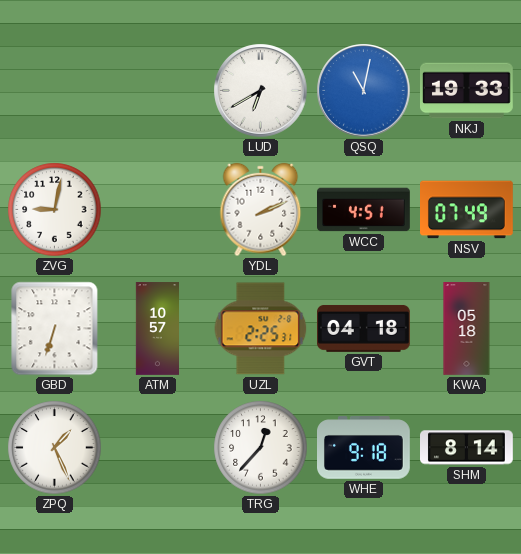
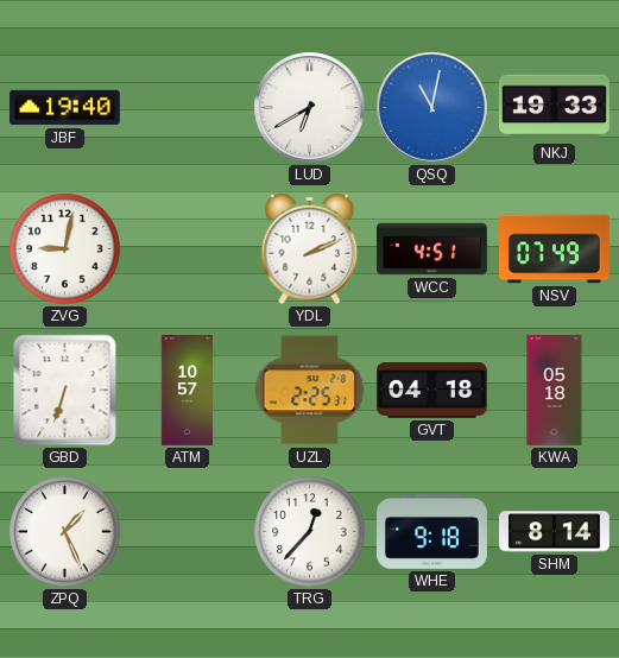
JBF: none -> 19:40 (65, 108)
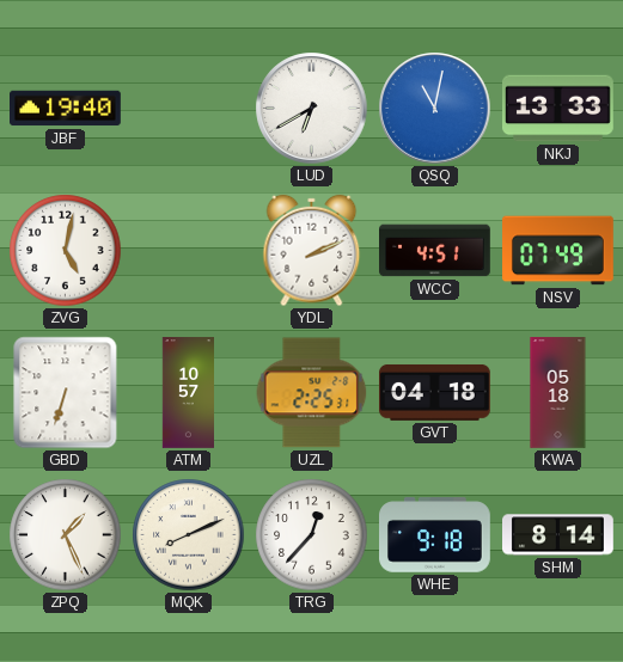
NKJ: 19:33 -> 13:33 (558, 109)
ZVG: 9:02 -> 5:02 (66, 251)
MQK: none -> 8:11 (189, 535)
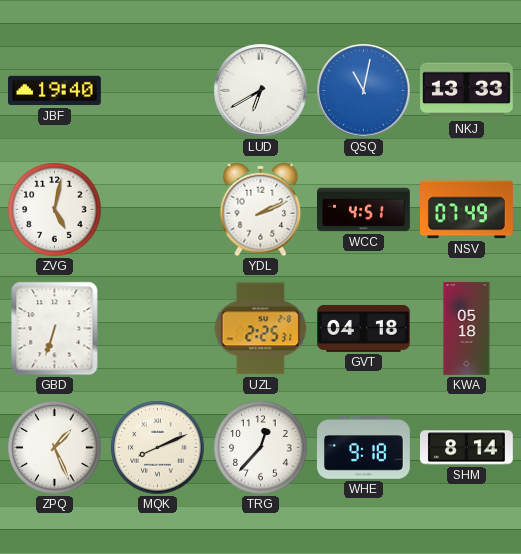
ATM: 10:57 -> none (189, 393)
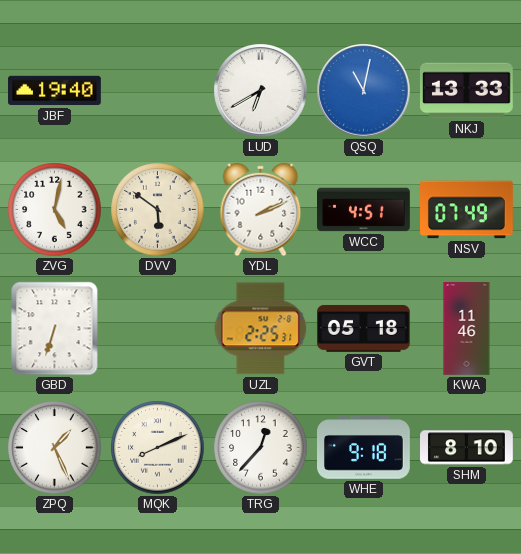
DVV: none -> 5:51 (158, 210)
GVT: 04:18 -> 05:18 (364, 328)
KWA: 05:18 -> 11:46 (467, 329)
SHM: 8:14 -> 8:10 (467, 448)
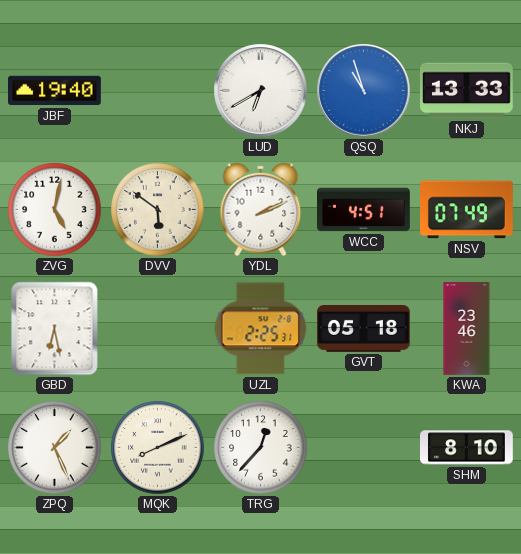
QSQ: 11:02 -> 10:57 (364, 91)
GBD: 6:33 -> 6:28 (55, 329)
KWA: 11:46 -> 23:46 (467, 329)
WHE: 9:18 -> none (364, 448)
